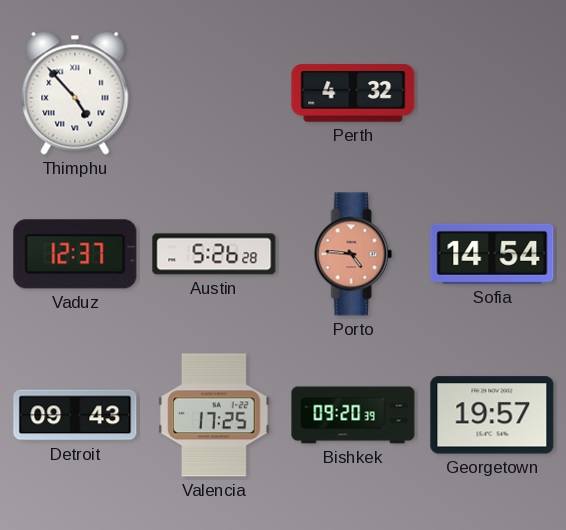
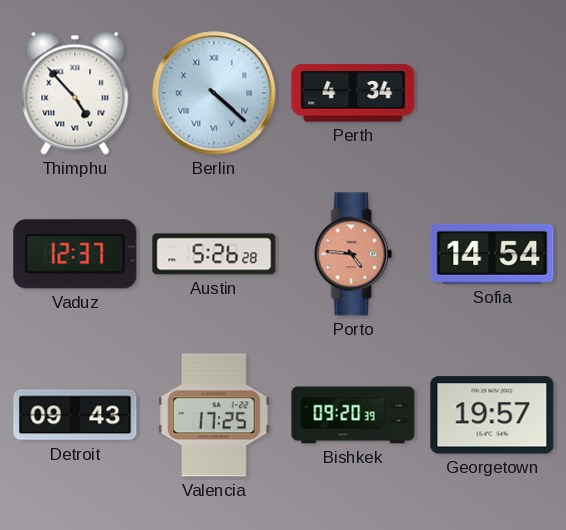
Berlin: none -> 4:22 (214, 93)
Perth: 4:32 -> 4:34 (353, 93)
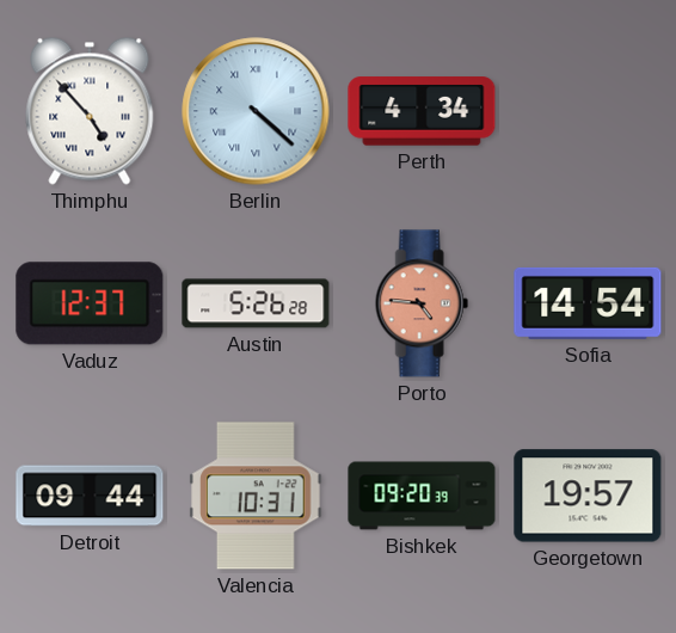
Detroit: 09:43 -> 09:44 (90, 496)
Valencia: 17:25 -> 10:31 (256, 496)
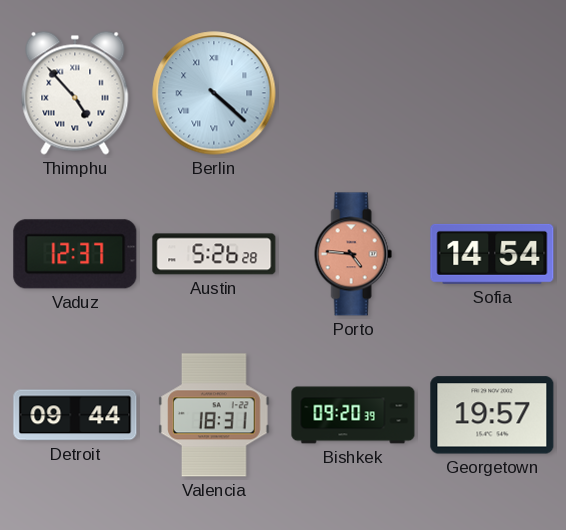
Perth: 4:34 -> none (422, 111)
Valencia: 10:31 -> 18:31 (214, 415)
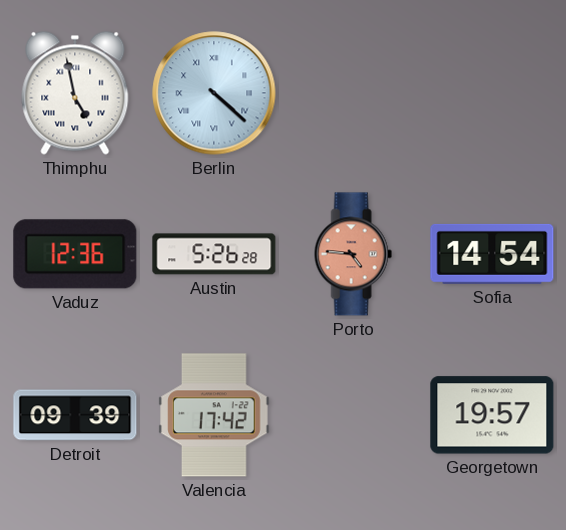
Thimphu: 4:53 -> 4:58 (75, 93)
Vaduz: 12:37 -> 12:36 (75, 254)
Detroit: 09:44 -> 09:39 (75, 415)
Valencia: 18:31 -> 17:42 (214, 415)
Bishkek: 09:20 -> none (353, 415)
